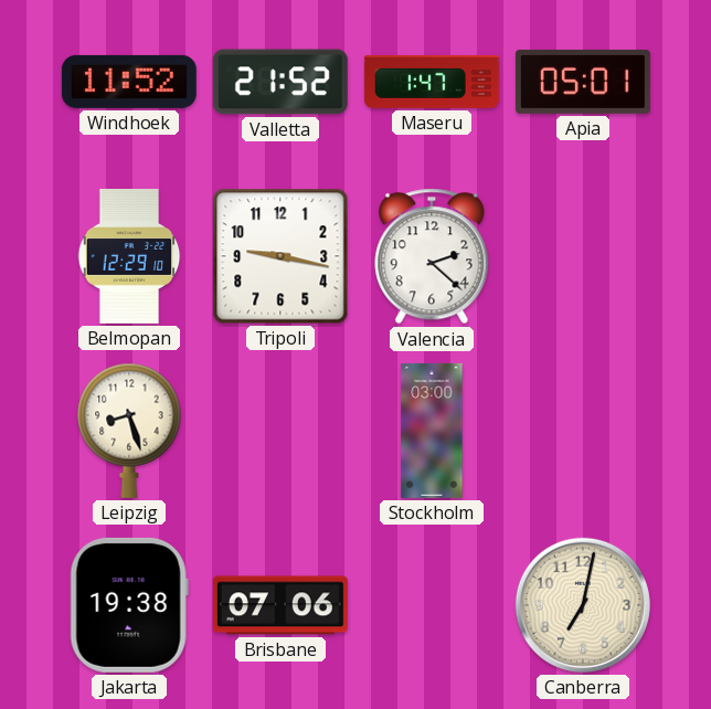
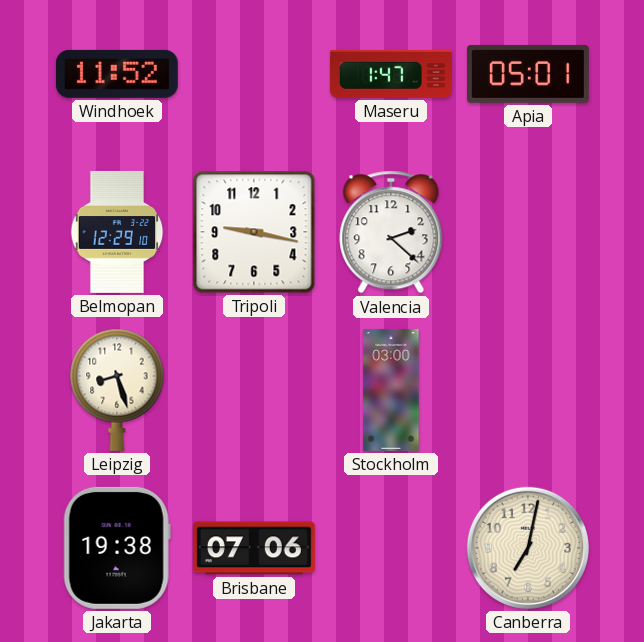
Valletta: 21:52 -> none (280, 82)
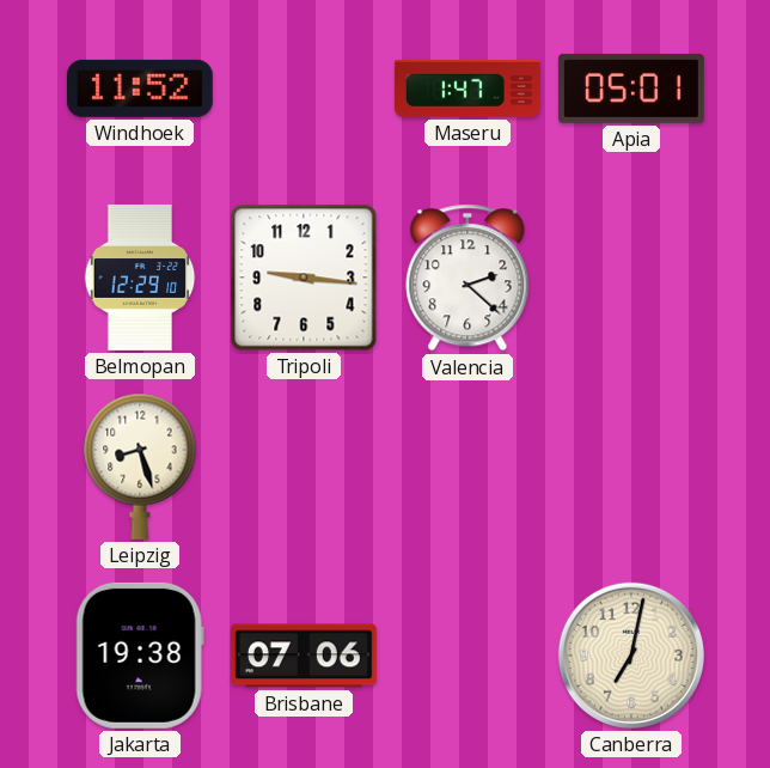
Tripoli: 9:17 -> 9:16 (304, 278)
Stockholm: 03:00 -> none (391, 390)
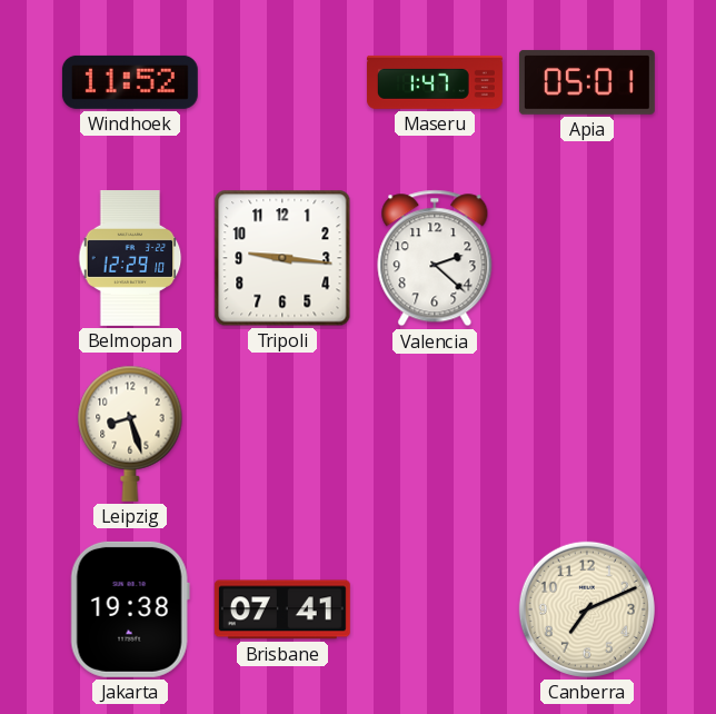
Brisbane: 07:06 -> 07:41 (282, 609)
Canberra: 7:02 -> 7:11 (587, 609)
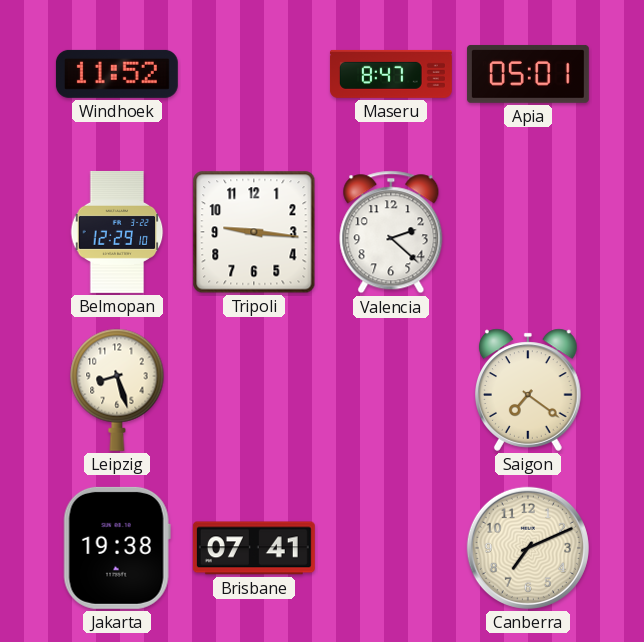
Maseru: 1:47 -> 8:47 (391, 74)
Saigon: none -> 7:21 (529, 390)
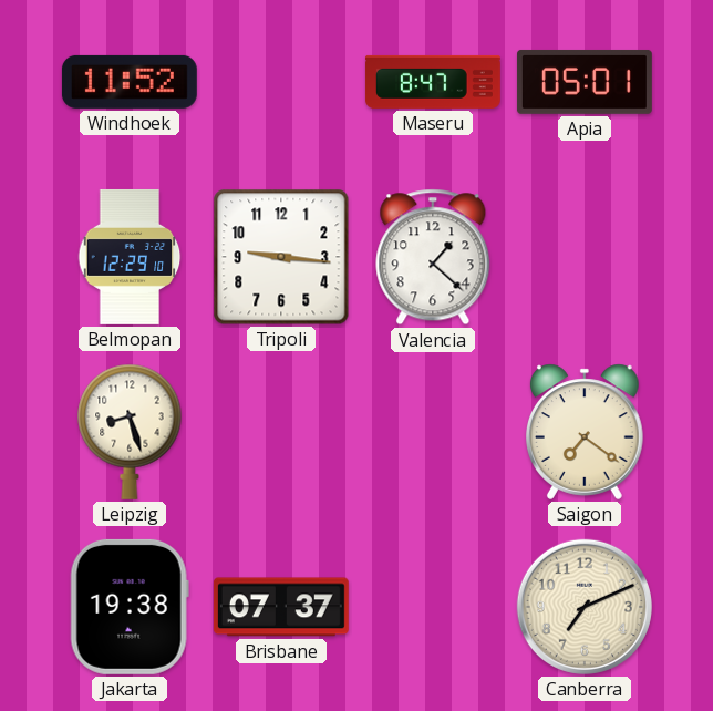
Valencia: 2:22 -> 1:22 (433, 257)
Brisbane: 07:41 -> 07:37 (281, 607)
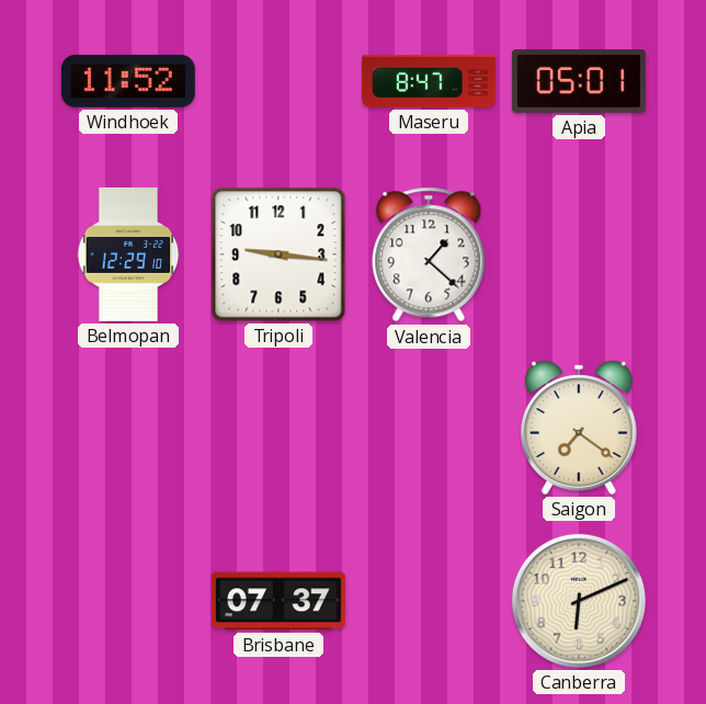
Leipzig: 8:27 -> none (130, 432)
Jakarta: 19:38 -> none (130, 607)
Canberra: 7:11 -> 6:11 (579, 601)
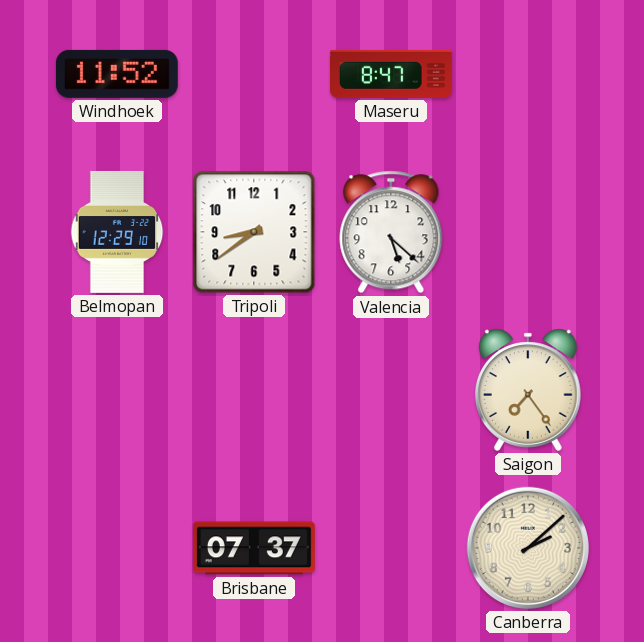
Apia: 05:01 -> none (579, 81)
Tripoli: 9:16 -> 8:39 (254, 232)
Valencia: 1:22 -> 5:22 (391, 232)
Saigon: 7:21 -> 7:24 (529, 390)
Canberra: 6:11 -> 2:08 (528, 548)
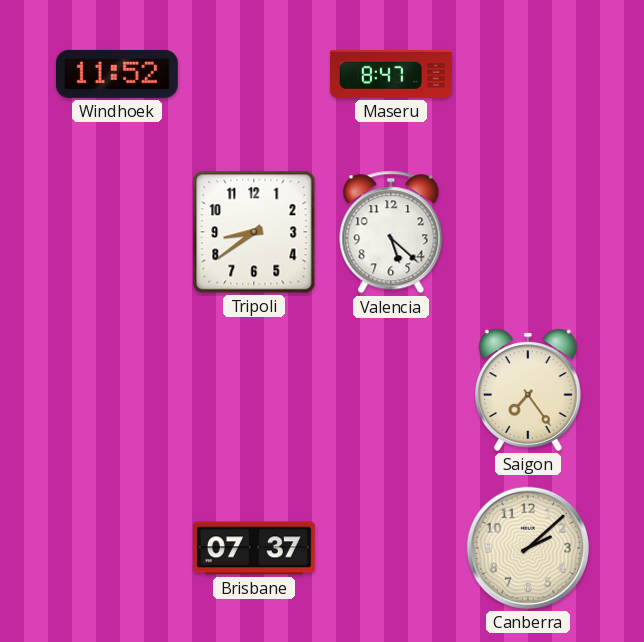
Belmopan: 12:29 -> none (117, 232)
